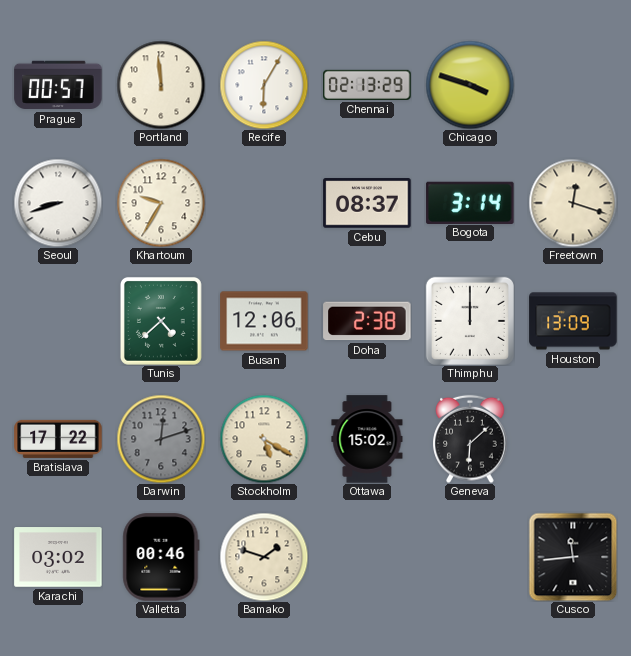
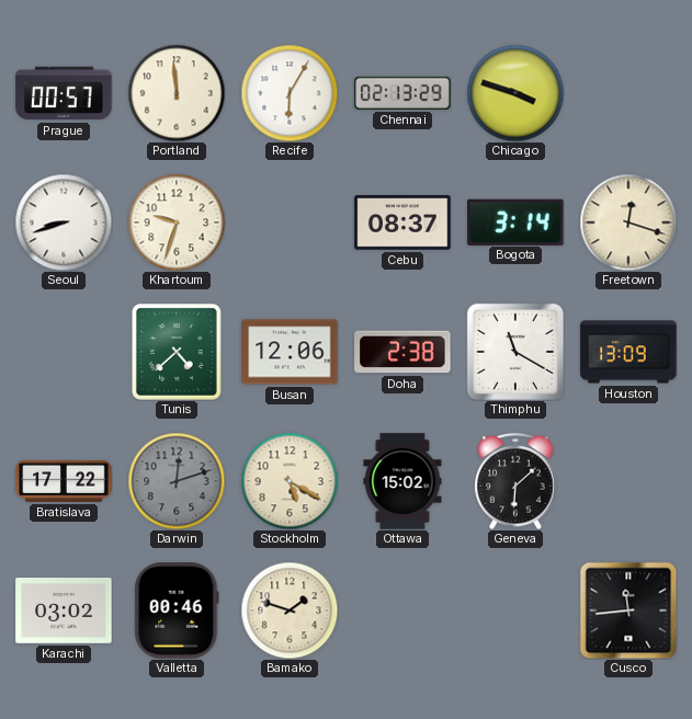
Khartoum: 9:35 -> 9:33 (177, 222)
Thimphu: 12:00 -> 11:20 (515, 352)
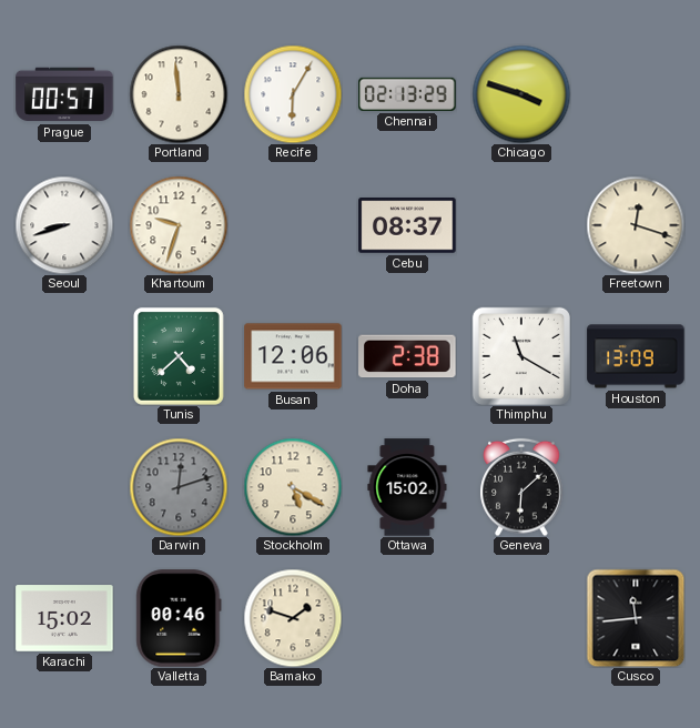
Bogota: 3:14 -> none (515, 221)
Bratislava: 17:22 -> none (64, 481)
Karachi: 03:02 -> 15:02 (64, 618)
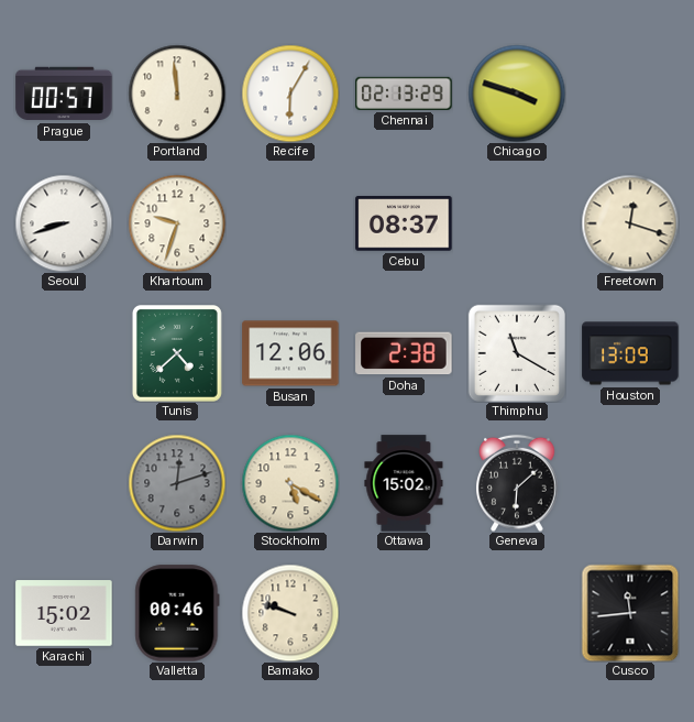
Bamako: 1:48 -> 9:48 (290, 613)
